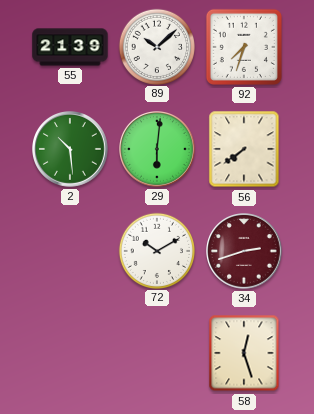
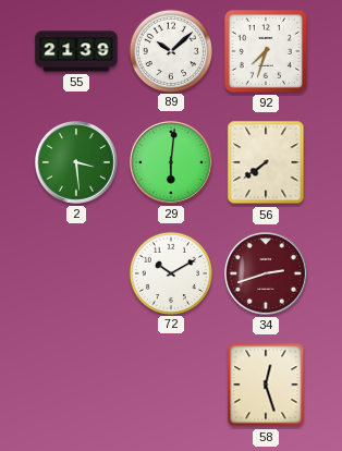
2: 10:29 -> 3:29 (77, 163)
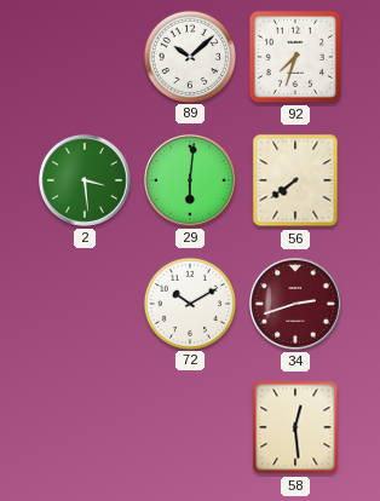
55: 21:39 -> none (76, 51)
58: 12:27 -> 12:29 (295, 427)
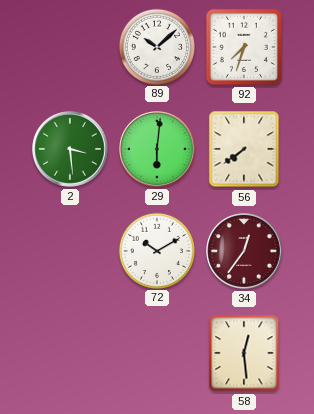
34: 2:42 -> 12:36 (245, 252)
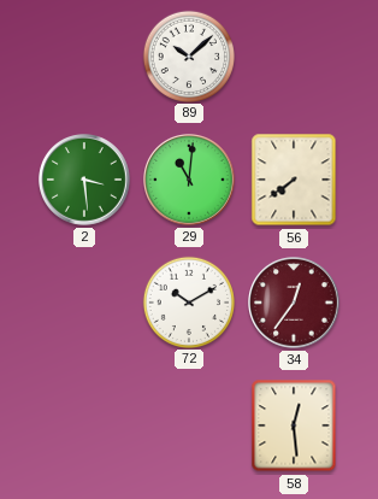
92: 7:33 -> none (244, 47)
29: 6:01 -> 11:01 (190, 181)
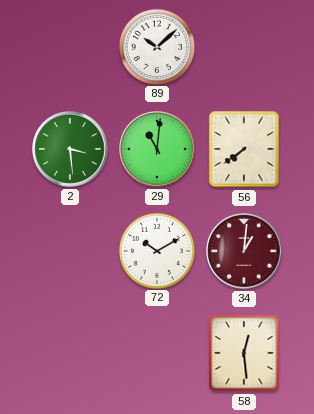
34: 12:36 -> 1:01 (245, 252)
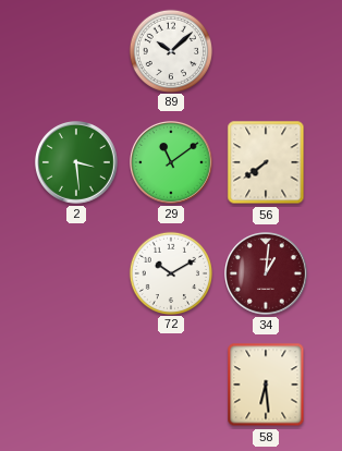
29: 11:01 -> 11:09 (172, 163)
58: 12:29 -> 6:29 (266, 385)
